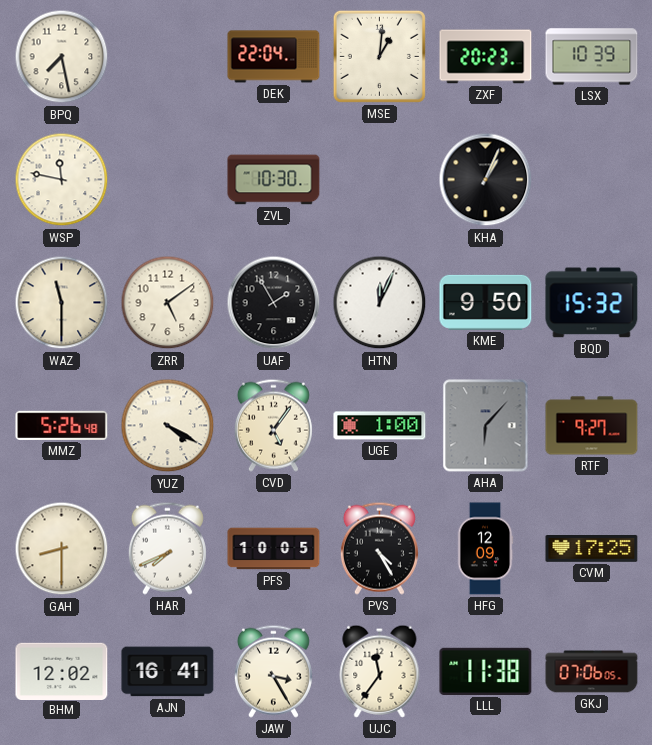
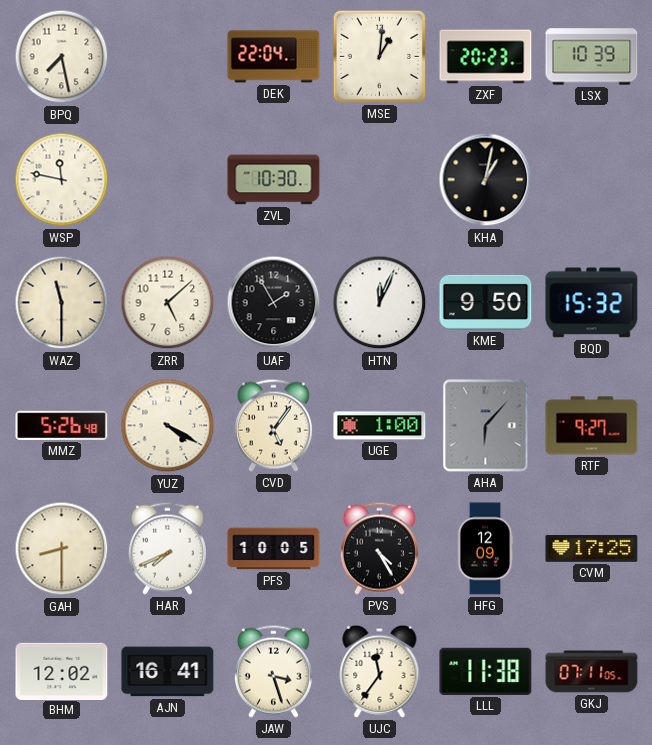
KHA: 1:04 -> 1:02 (486, 180)
ZRR: 5:09 -> 5:08 (168, 303)
JAW: 3:25 -> 3:27 (273, 671)
GKJ: 07:06 -> 07:11 (592, 672)
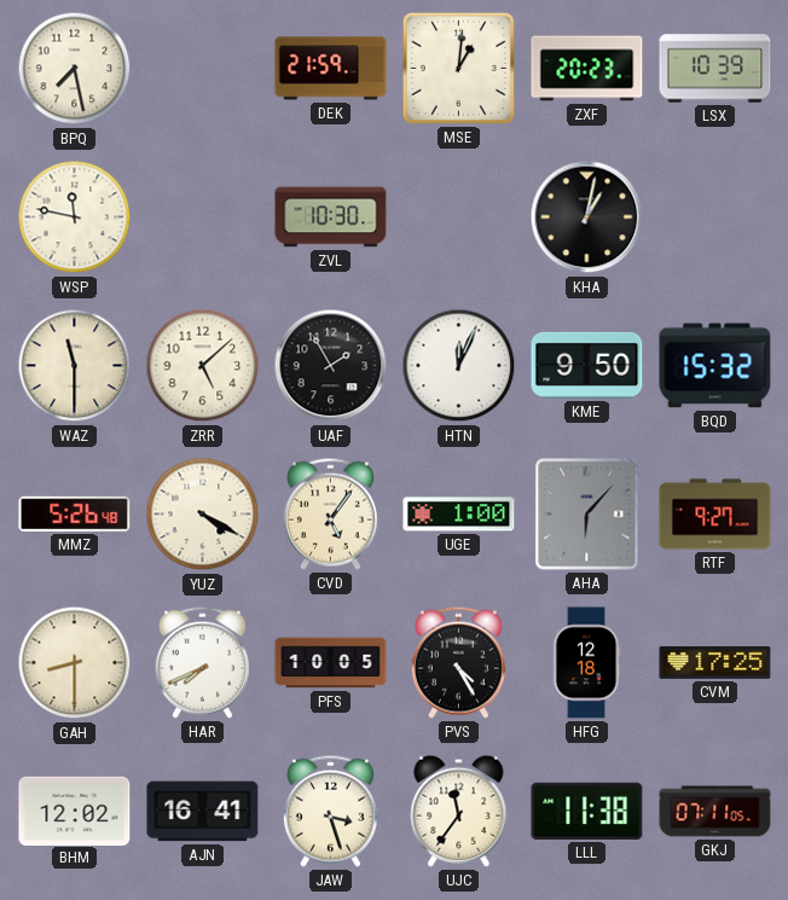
DEK: 22:04 -> 21:59 (331, 69)
HFG: 12:09 -> 12:18 (586, 663)
